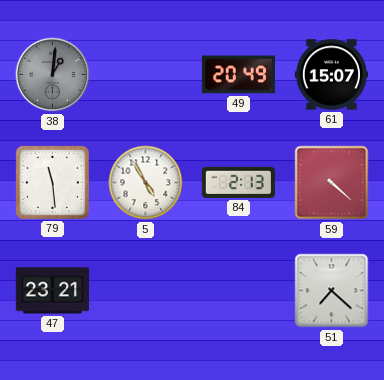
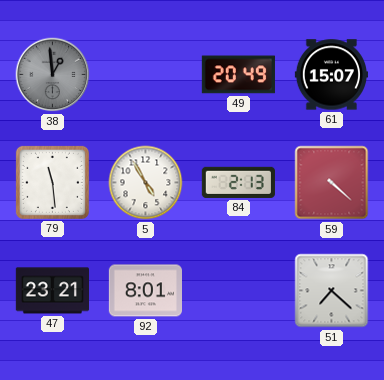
38: 1:01 -> 12:59 (53, 75)
92: none -> 8:01 (145, 291)
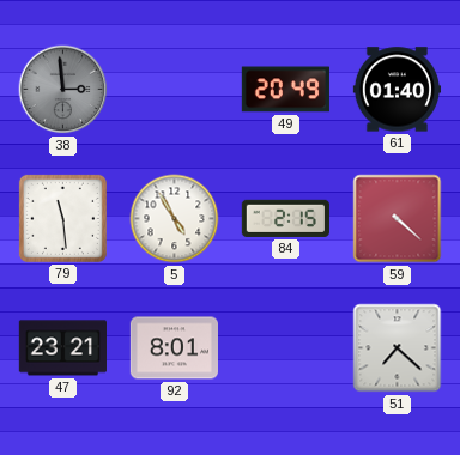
38: 12:59 -> 2:59 (63, 90)
61: 15:07 -> 01:40 (397, 90)
84: 2:13 -> 2:15 (285, 218)
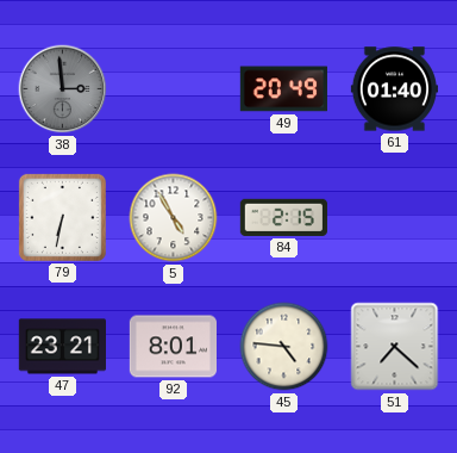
79: 11:29 -> 6:32 (62, 217)
59: 4:22 -> none (398, 219)
45: none -> 4:46 (284, 347)
